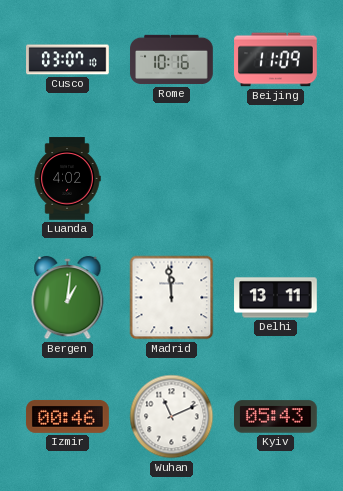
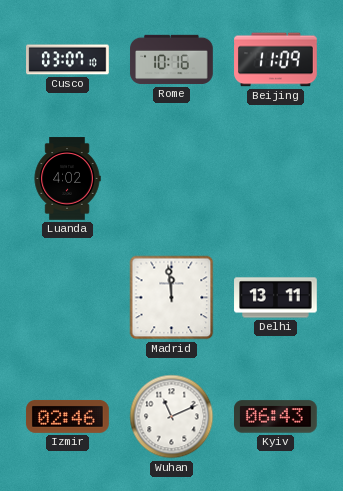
Bergen: 1:01 -> none (68, 298)
Izmir: 00:46 -> 02:46 (68, 417)
Kyiv: 05:43 -> 06:43 (276, 417)
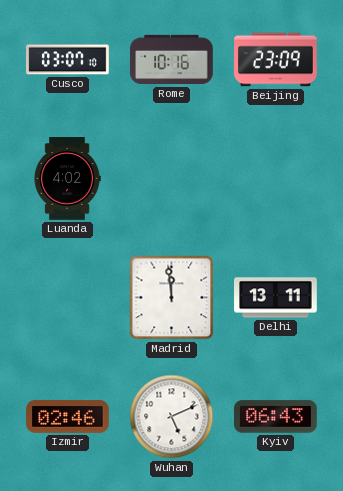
Beijing: 11:09 -> 23:09 (276, 60)
Wuhan: 11:11 -> 5:11 (172, 417)
